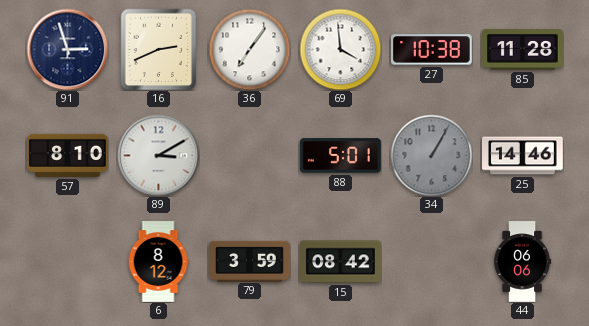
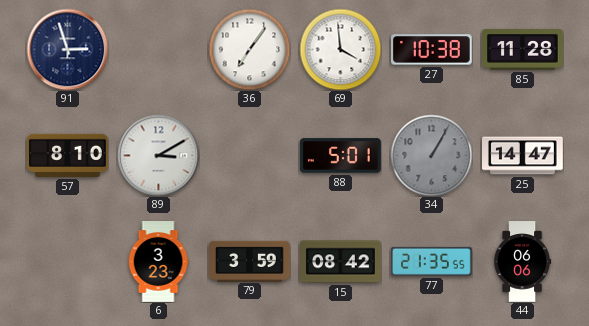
16: 2:41 -> none (159, 49)
25: 14:46 -> 14:47 (523, 156)
6: 8:12 -> 3:23 (158, 262)
77: none -> 21:35 (432, 261)
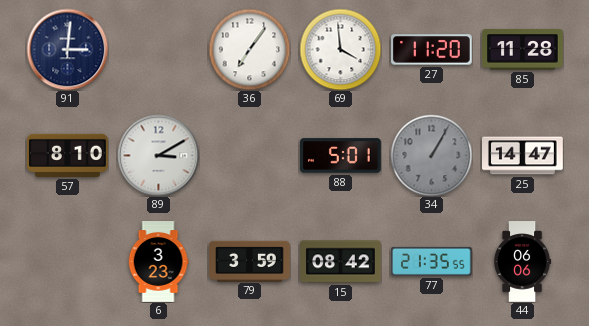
91: 2:57 -> 3:01 (67, 49)
27: 10:38 -> 11:20 (432, 50)
